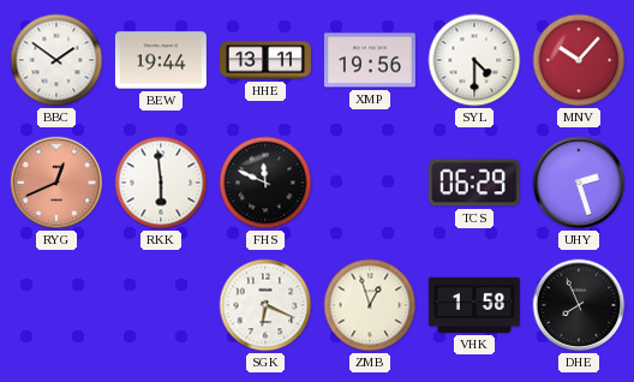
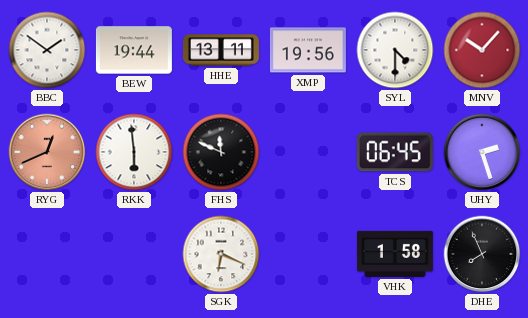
TCS: 06:29 -> 06:45 (395, 152)
ZMB: 12:57 -> none (370, 305)
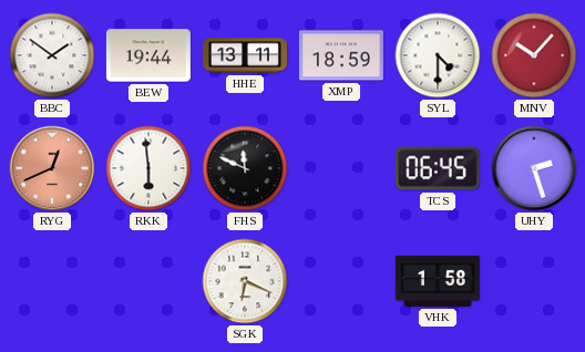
XMP: 19:56 -> 18:59 (341, 55)
DHE: 7:56 -> none (482, 254)
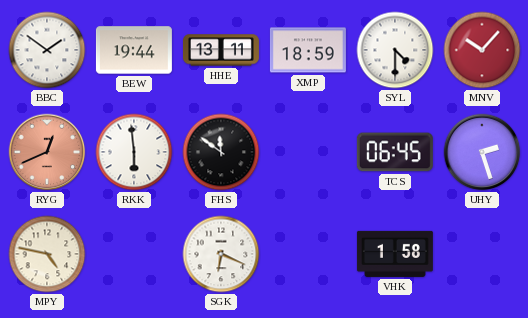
FHS: 11:49 -> 11:51 (221, 152)
MPY: none -> 4:47 (47, 254)
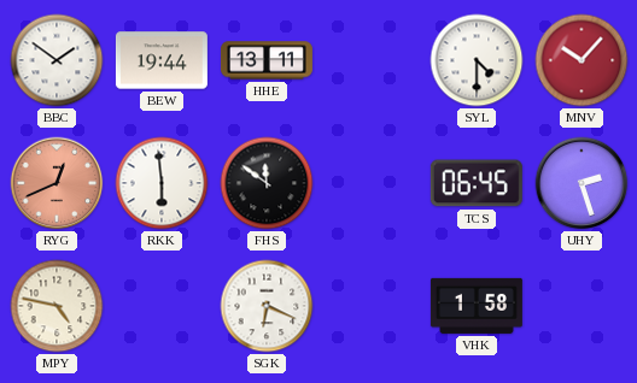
XMP: 18:59 -> none (308, 50)
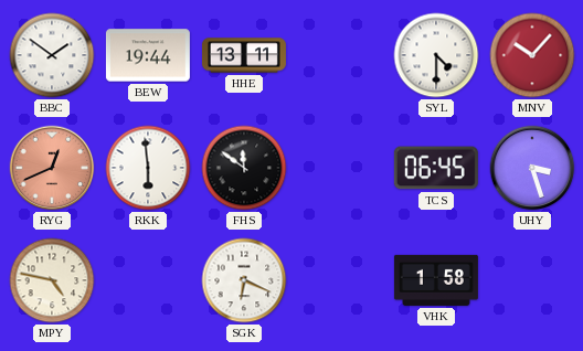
UHY: 2:27 -> 3:27 (532, 168)
